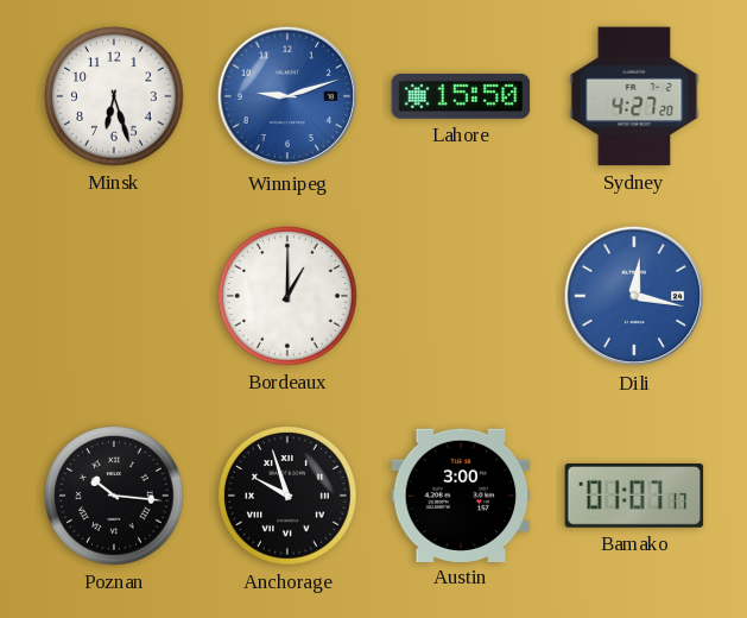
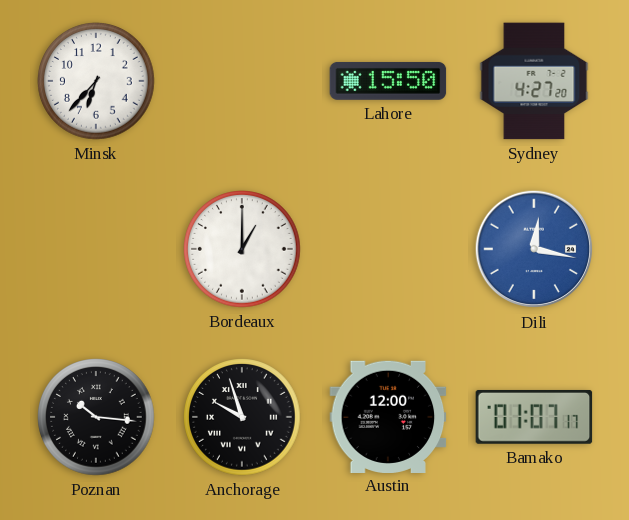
Minsk: 6:27 -> 6:37 (96, 81)
Winnipeg: 9:12 -> none (287, 96)
Austin: 3:00 -> 12:00 (388, 416)
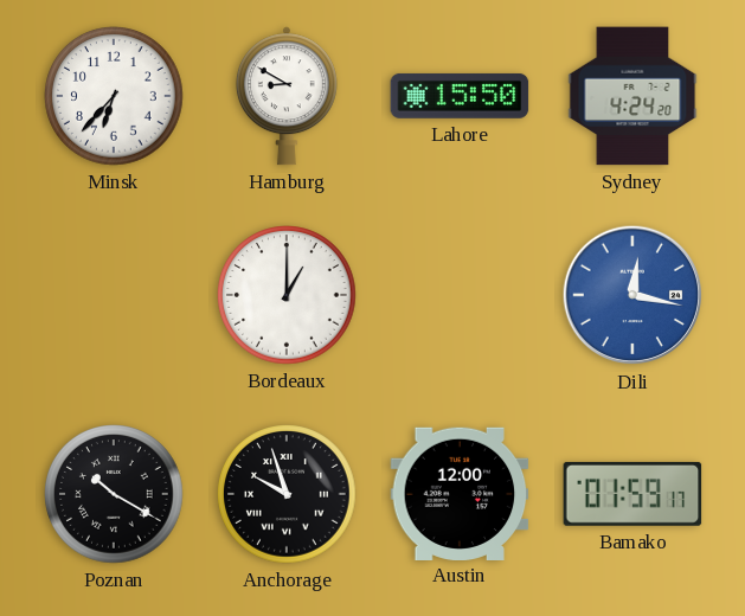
Hamburg: none -> 8:50 (287, 96)
Sydney: 4:27 -> 4:24 (632, 96)
Poznan: 10:16 -> 10:20 (114, 494)
Bamako: 01:07 -> 01:59 (632, 494)
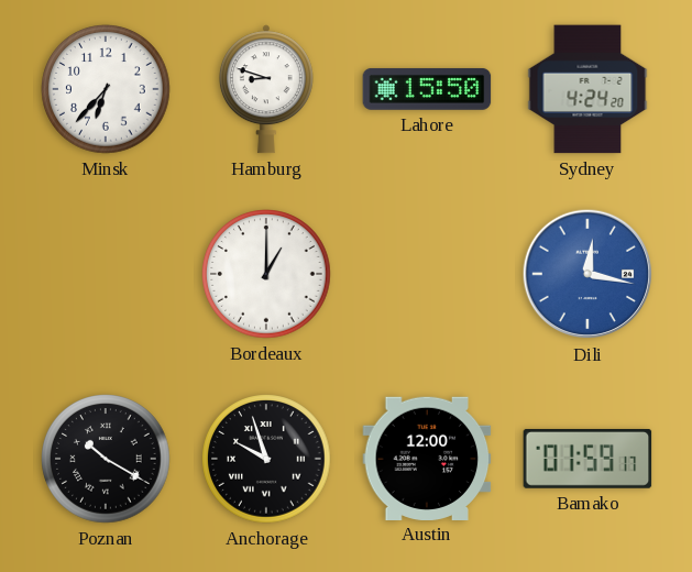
Hamburg: 8:50 -> 8:48 (266, 89)
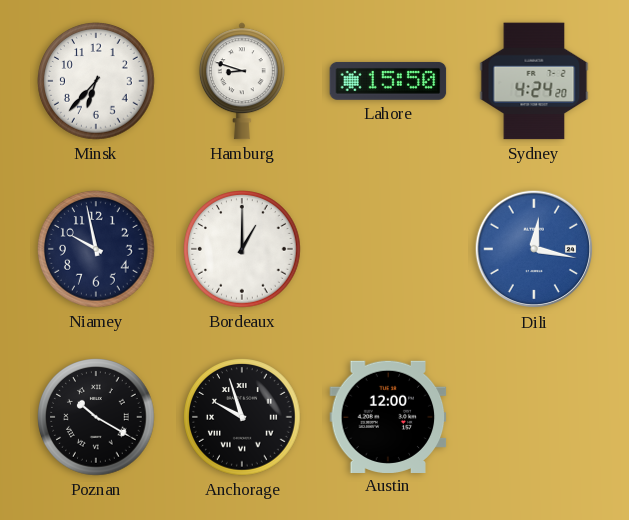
Niamey: none -> 9:58 (96, 249)
Bamako: 01:59 -> none (587, 459)
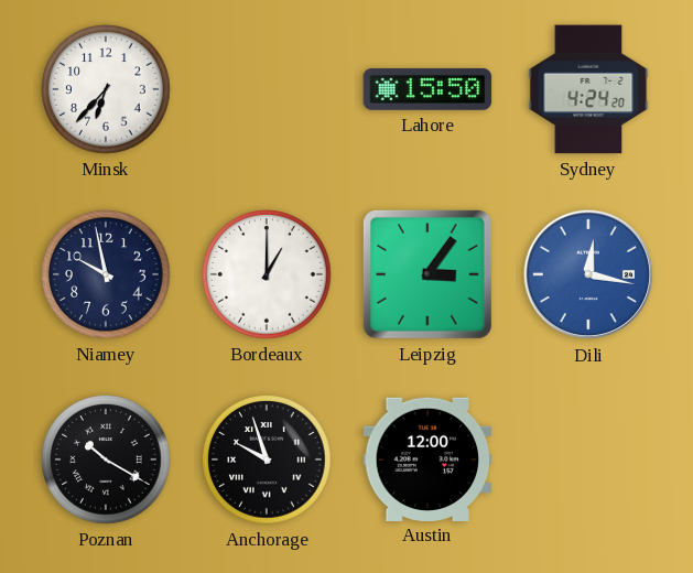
Hamburg: 8:48 -> none (242, 81)
Leipzig: none -> 3:06 (427, 274)
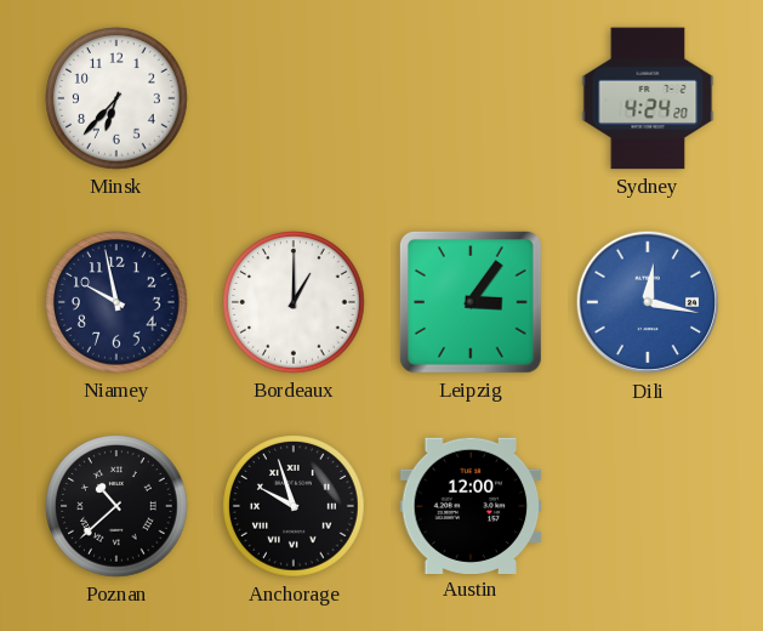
Lahore: 15:50 -> none (427, 89)
Poznan: 10:20 -> 10:38 (116, 506)
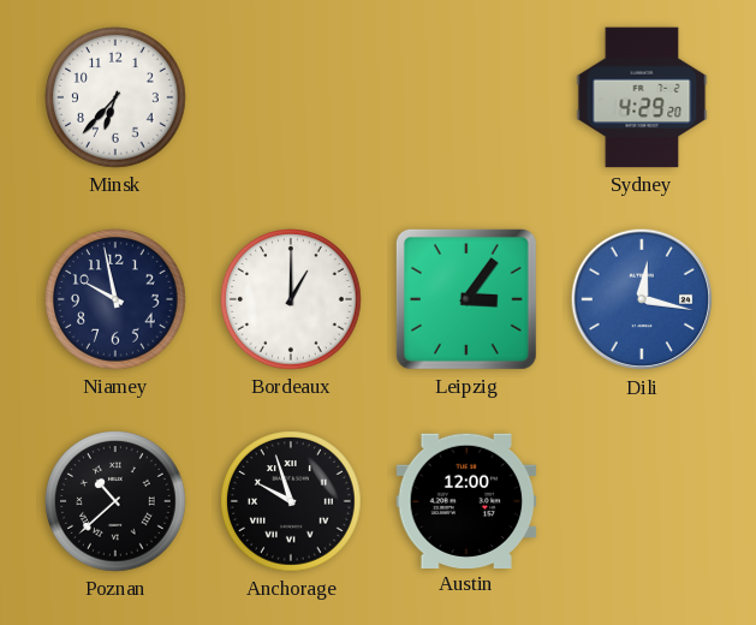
Sydney: 4:24 -> 4:29 (642, 97)
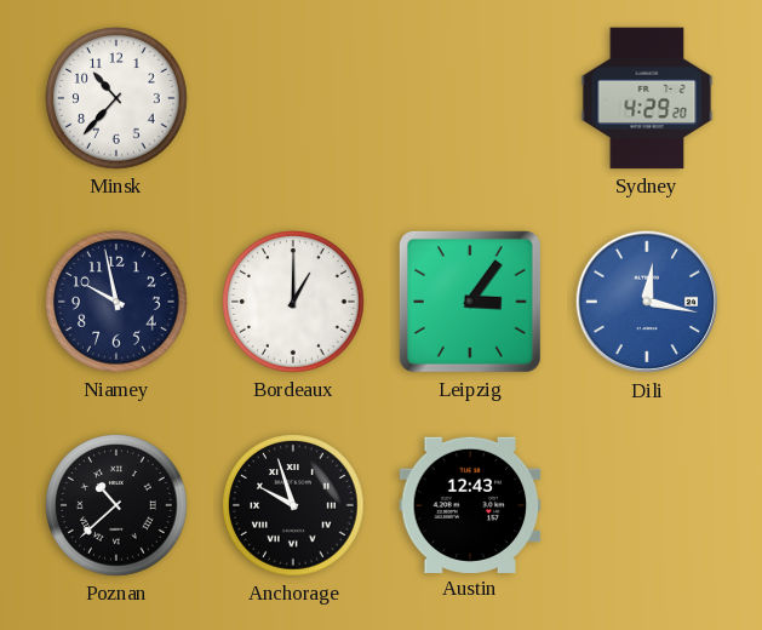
Minsk: 6:37 -> 10:37 (116, 98)
Austin: 12:00 -> 12:43 (470, 504)
